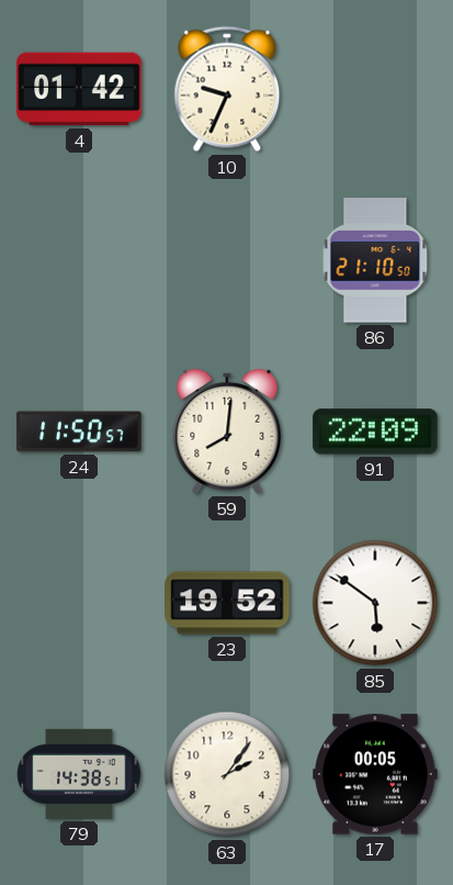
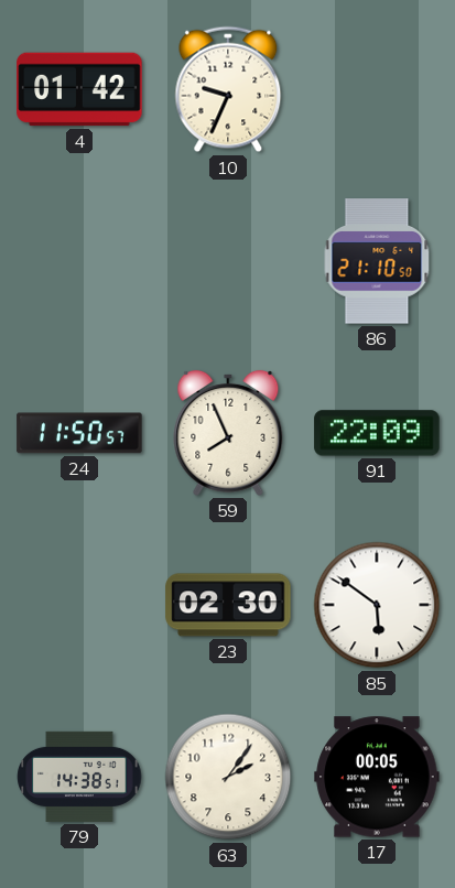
59: 8:01 -> 7:56 (228, 433)
23: 19:52 -> 02:30 (228, 605)
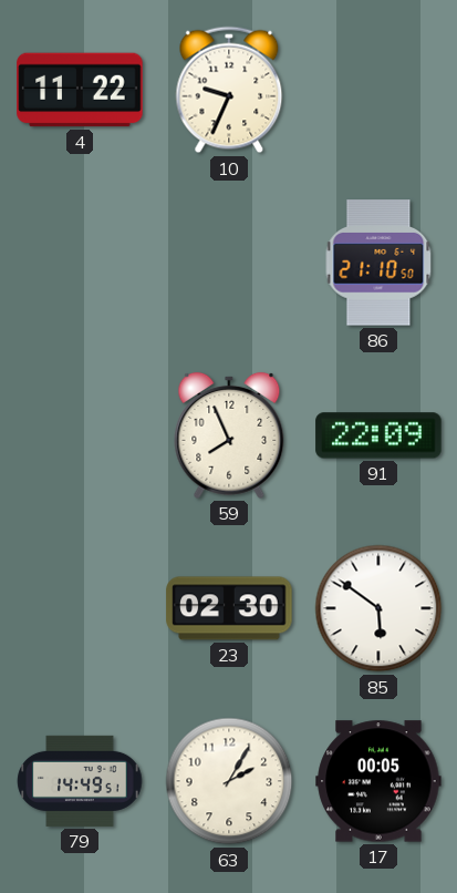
4: 01:42 -> 11:22 (80, 90)
24: 11:50 -> none (79, 433)
79: 14:38 -> 14:49 (80, 781)
63: 2:06 -> 2:05 (229, 781)
